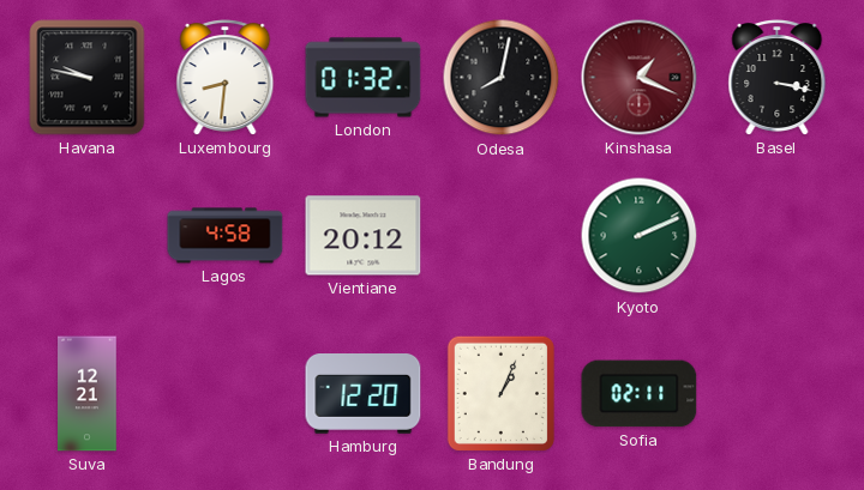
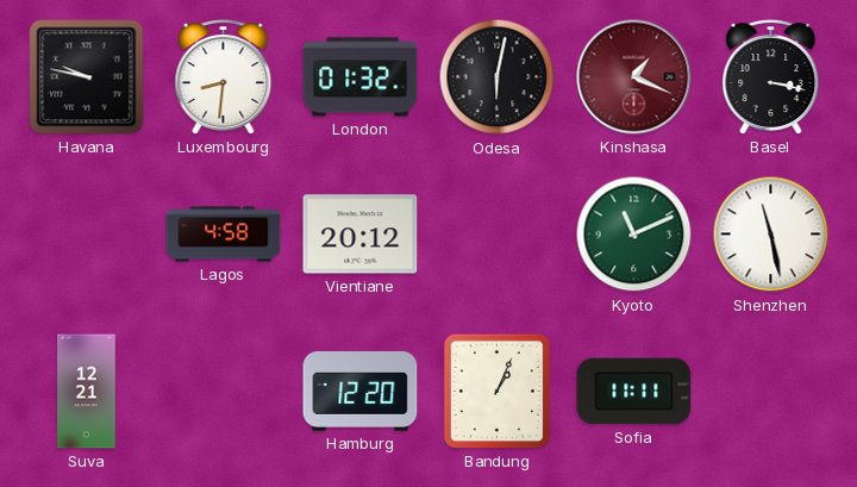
Odesa: 8:02 -> 6:02 (498, 77)
Kyoto: 2:11 -> 11:11 (634, 235)
Shenzhen: none -> 11:28 (771, 235)
Sofia: 02:11 -> 11:11 (634, 392)
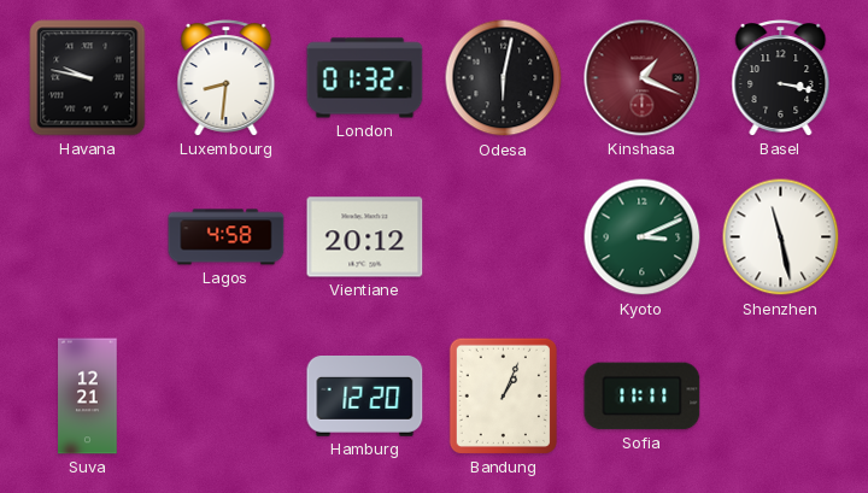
Kyoto: 11:11 -> 3:11 (643, 237)
